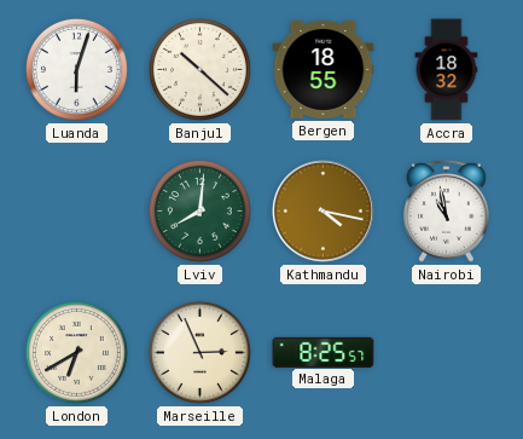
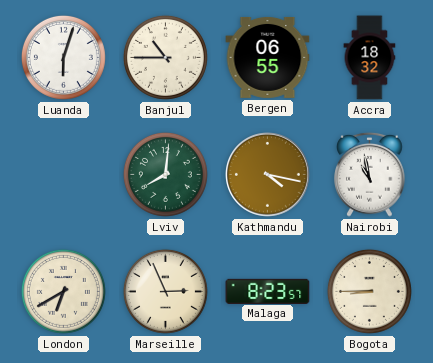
Banjul: 10:22 -> 10:45 (165, 57)
Bergen: 18:55 -> 06:55 (268, 57)
Malaga: 8:25 -> 8:23 (268, 291)
Bogota: none -> 8:45 (369, 291)
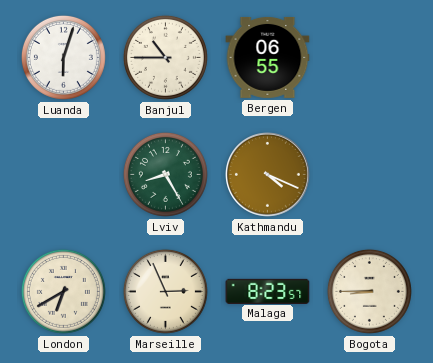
Accra: 18:32 -> none (370, 58)
Lviv: 8:01 -> 8:25 (165, 174)
Kathmandu: 4:17 -> 4:19 (268, 175)
Nairobi: 10:58 -> none (370, 174)
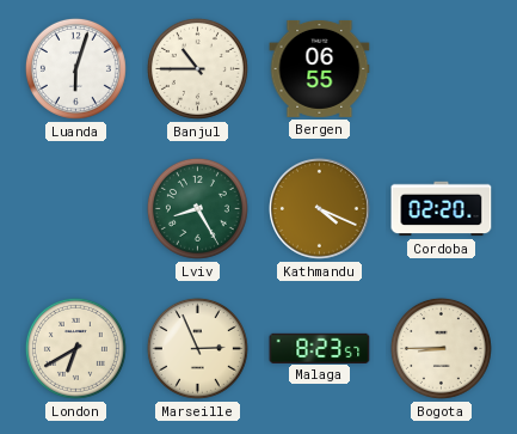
Cordoba: none -> 02:20 (442, 209)
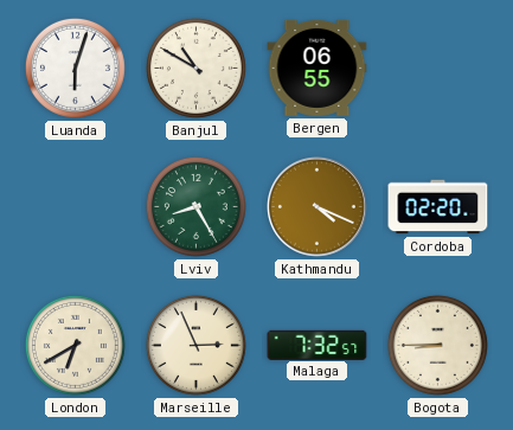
Banjul: 10:45 -> 10:50 (195, 68)
Malaga: 8:23 -> 7:32 (318, 345)
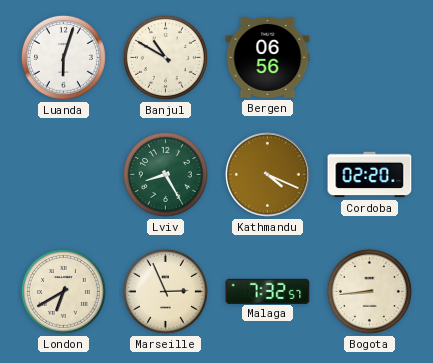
Bergen: 06:55 -> 06:56 (268, 57)
Bogota: 8:45 -> 8:44 (369, 291)
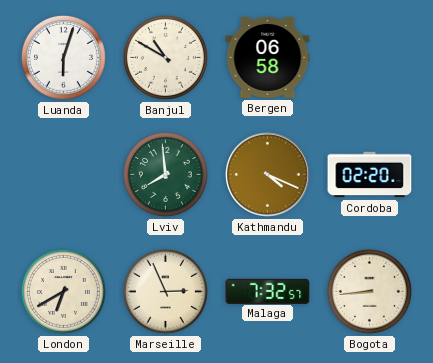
Bergen: 06:56 -> 06:58 (268, 57)
Lviv: 8:25 -> 7:59 (165, 174)
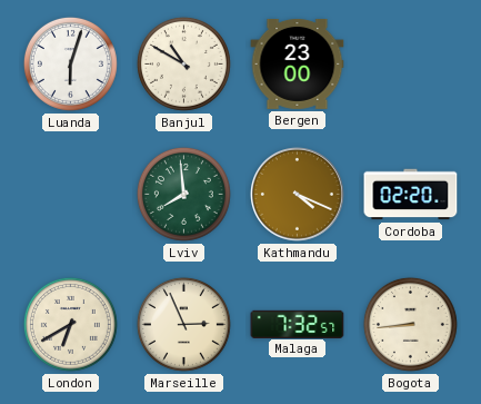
Bergen: 06:58 -> 23:00 (298, 63)
